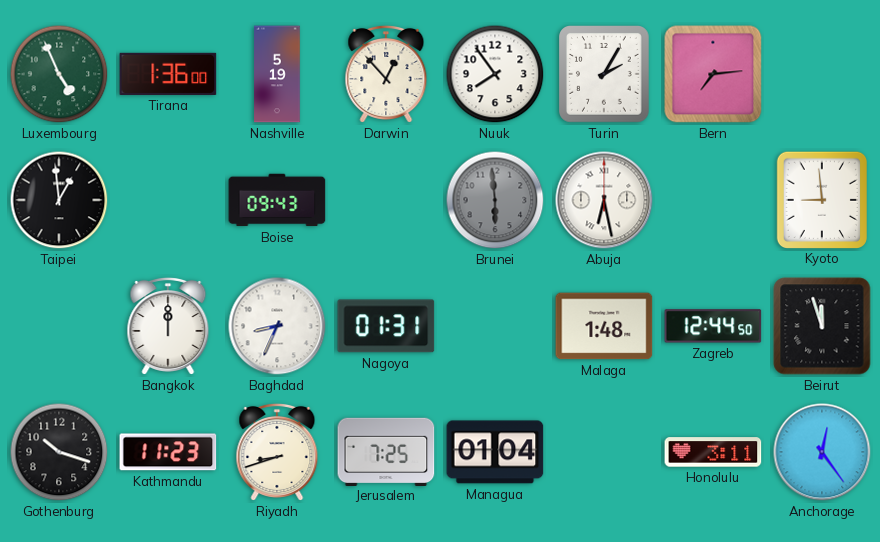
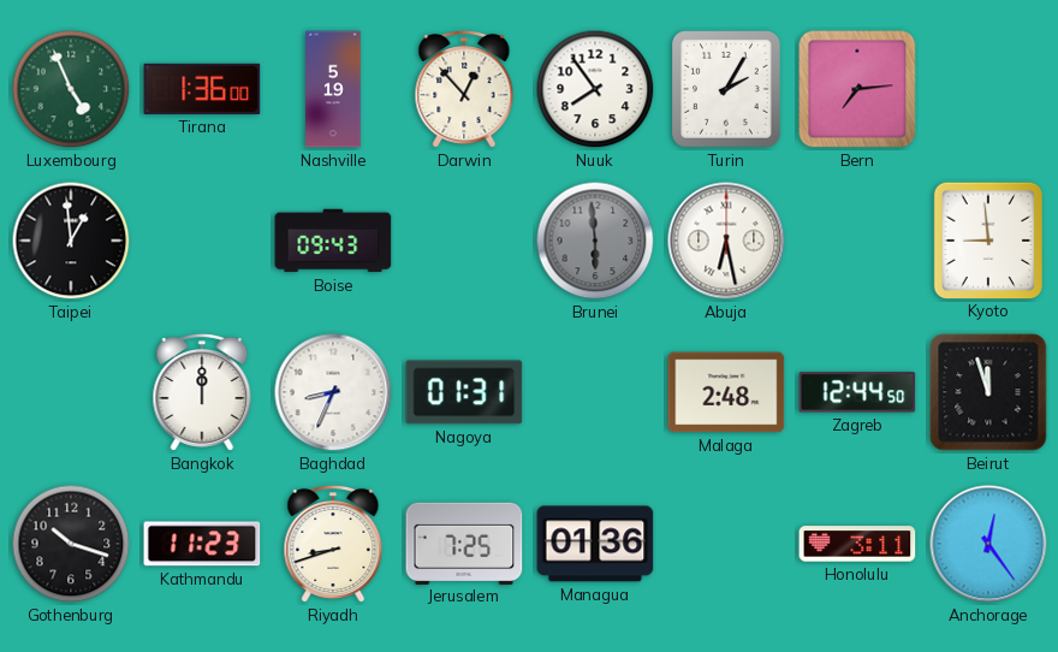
Malaga: 1:48 -> 2:48 (726, 392)
Managua: 01:04 -> 01:36 (595, 544)
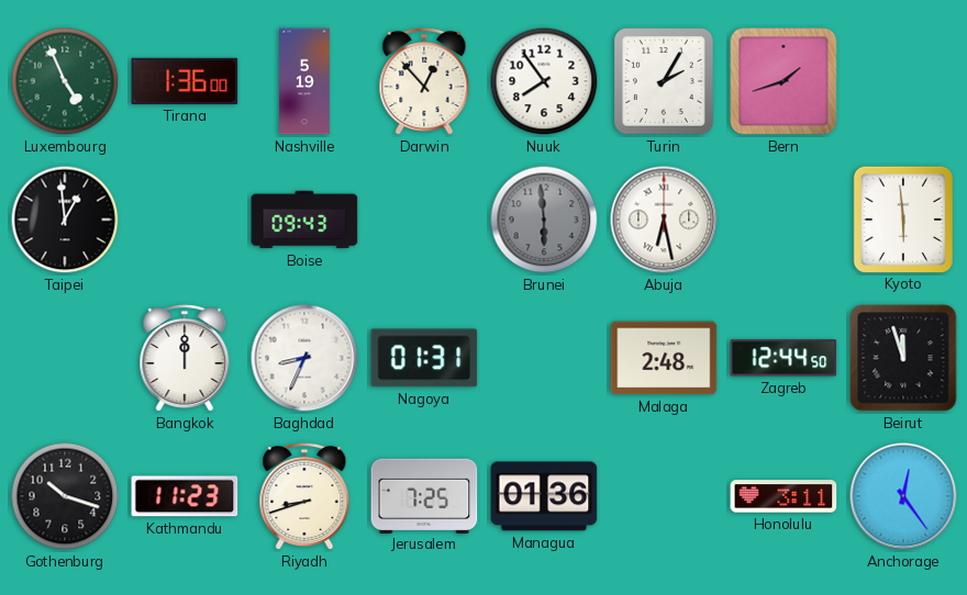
Bern: 7:14 -> 1:42 (783, 81)
Kyoto: 8:59 -> 5:59 (902, 218)
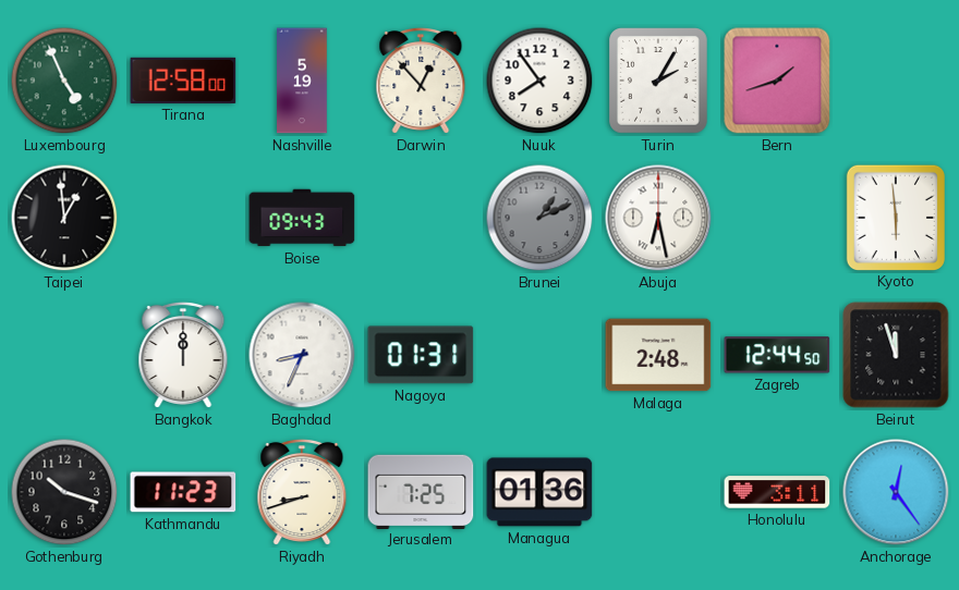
Tirana: 1:36 -> 12:58 (183, 81)
Brunei: 5:59 -> 1:11 (539, 218)
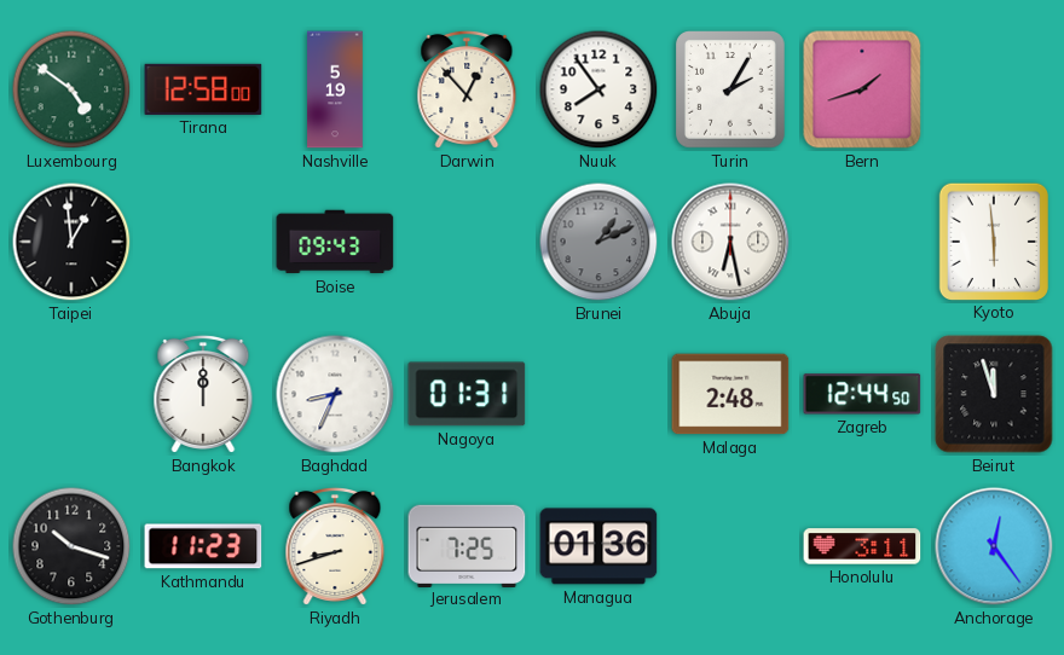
Luxembourg: 4:56 -> 4:51 (71, 89)
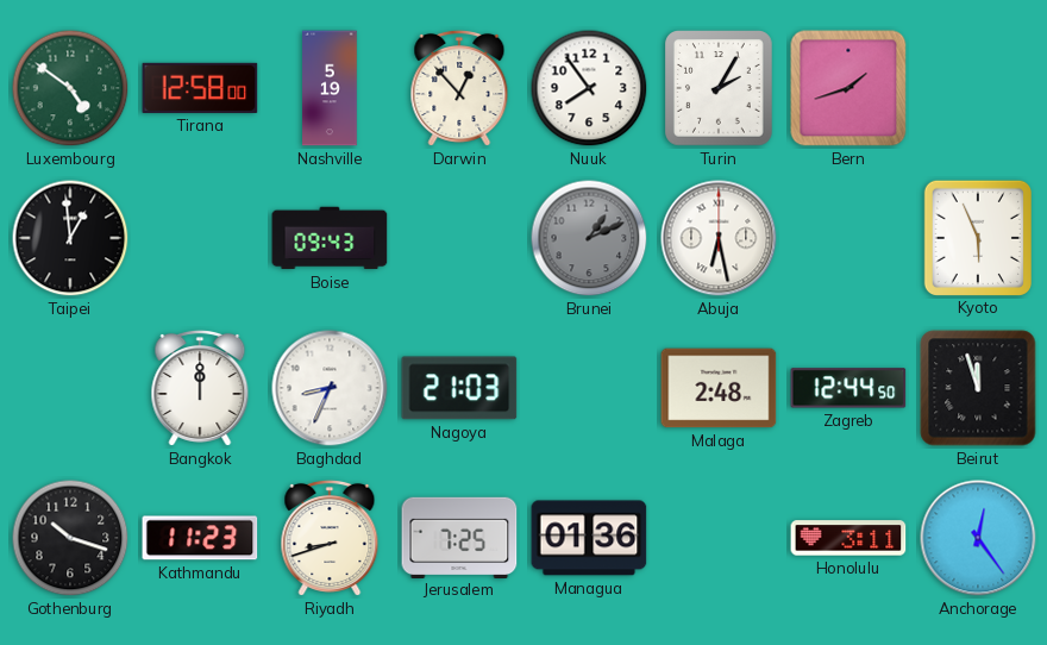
Kyoto: 5:59 -> 5:56 (977, 237)
Nagoya: 01:31 -> 21:03 (459, 388)
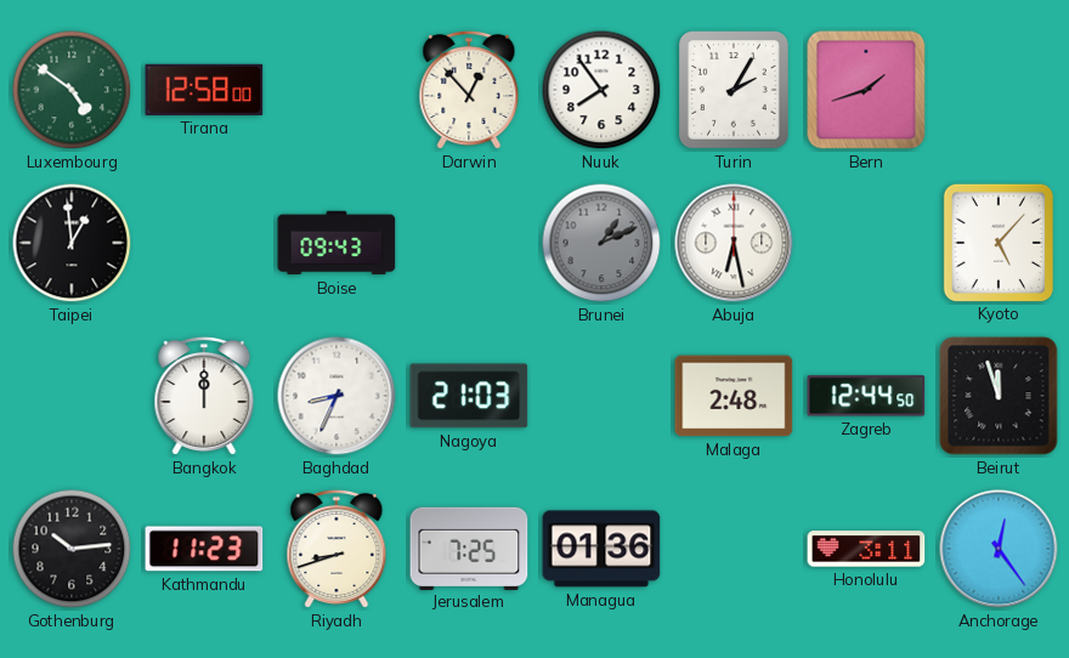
Nashville: 5:19 -> none (330, 88)
Kyoto: 5:56 -> 5:07 (997, 242)
Gothenburg: 10:18 -> 10:14 (72, 549)
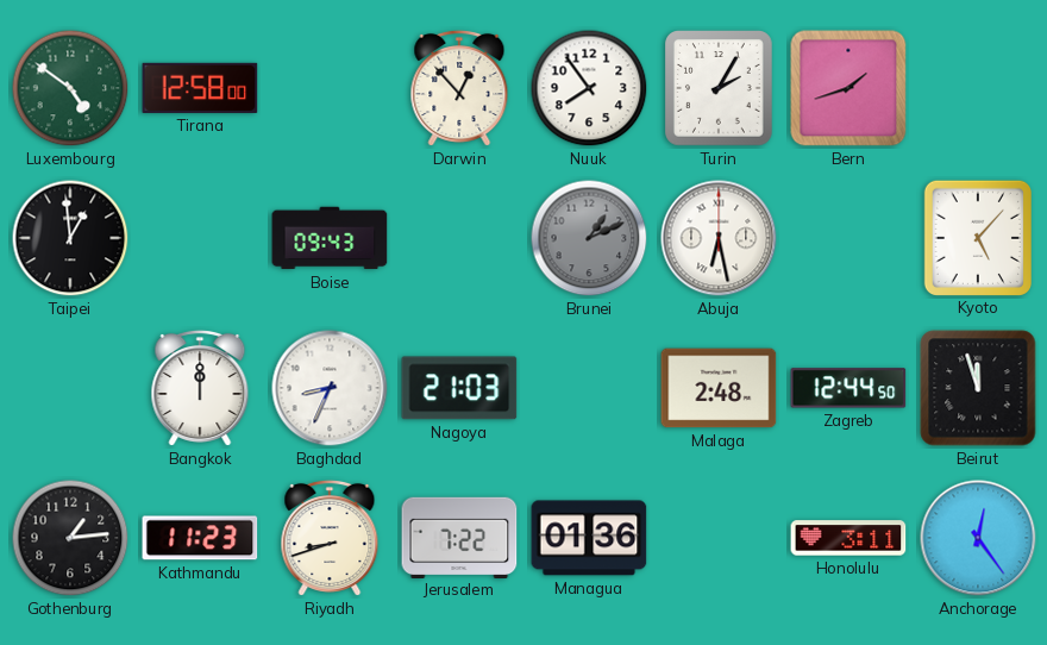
Gothenburg: 10:14 -> 1:14 (70, 538)
Jerusalem: 7:25 -> 7:22 (459, 537)
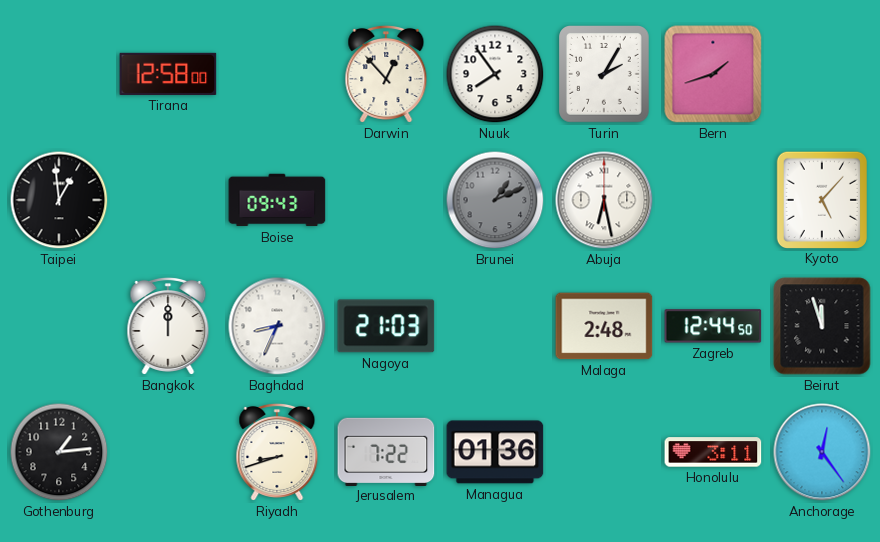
Luxembourg: 4:51 -> none (70, 88)
Kathmandu: 11:23 -> none (200, 538)
